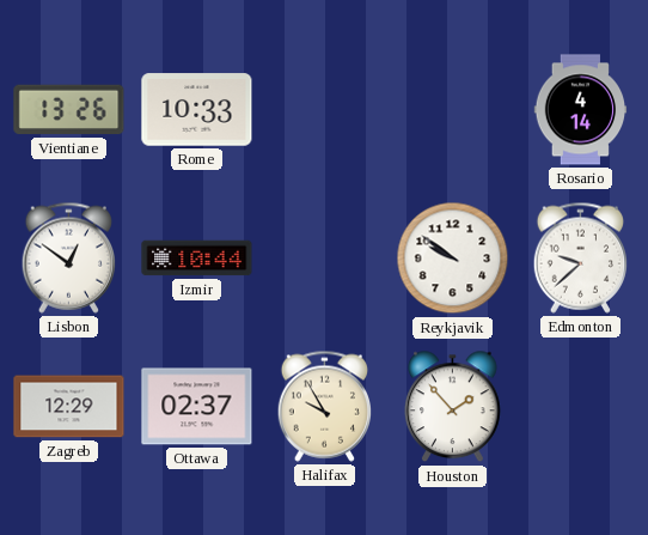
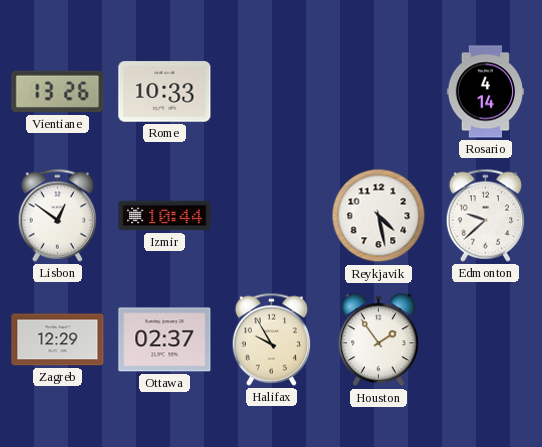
Reykjavik: 9:51 -> 4:28 (379, 216)
Houston: 1:53 -> 1:54 (379, 340)
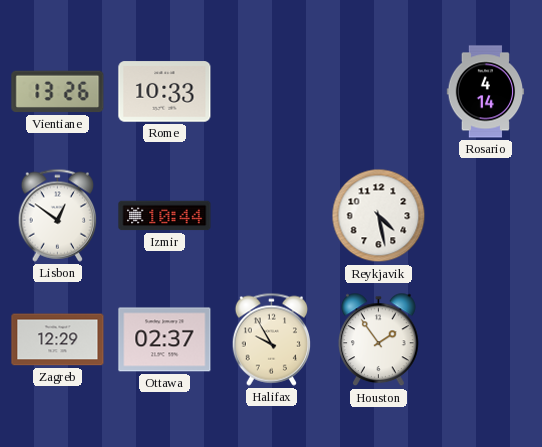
Edmonton: 9:38 -> none (485, 215)
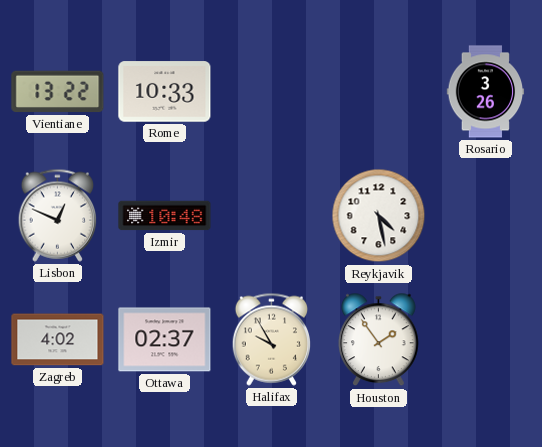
Vientiane: 13:26 -> 13:22 (58, 92)
Rosario: 4:14 -> 3:26 (486, 92)
Lisbon: 12:51 -> 12:49 (57, 215)
Izmir: 10:44 -> 10:48 (165, 216)
Zagreb: 12:29 -> 4:02 (58, 340)
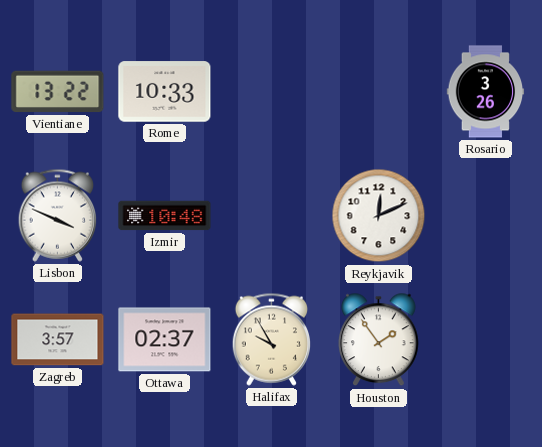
Lisbon: 12:49 -> 3:49 (57, 215)
Reykjavik: 4:28 -> 12:11 (379, 216)
Zagreb: 4:02 -> 3:57 (58, 340)
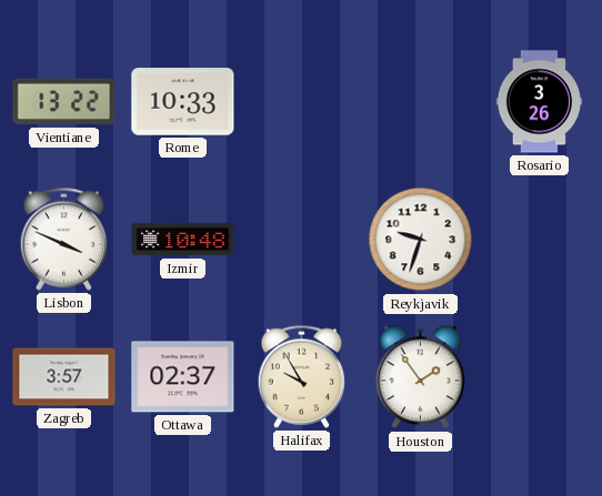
Reykjavik: 12:11 -> 9:33 (421, 240)
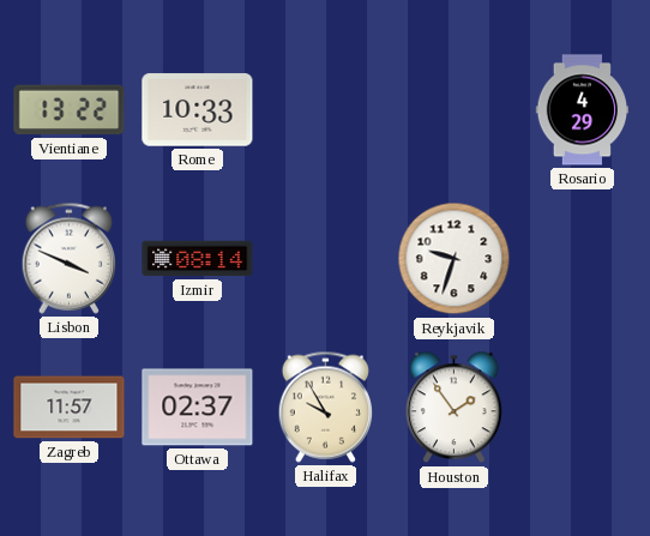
Rosario: 3:26 -> 4:29 (583, 110)
Izmir: 10:48 -> 08:14 (198, 259)
Zagreb: 3:57 -> 11:57 (70, 408)
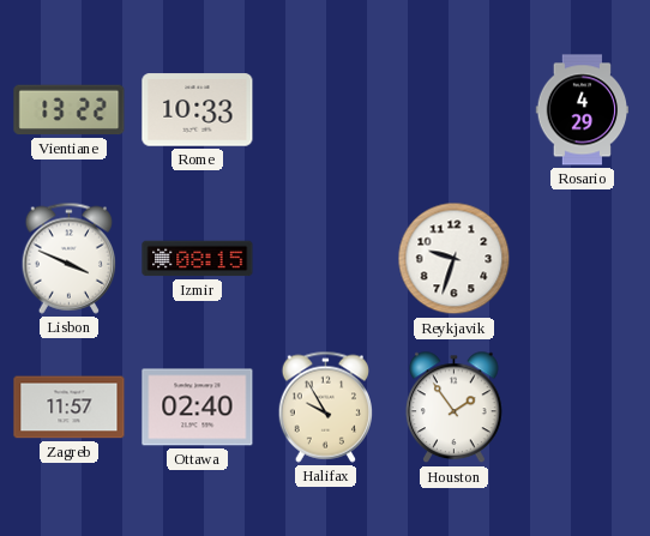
Izmir: 08:14 -> 08:15 (198, 259)
Ottawa: 02:37 -> 02:40 (198, 408)
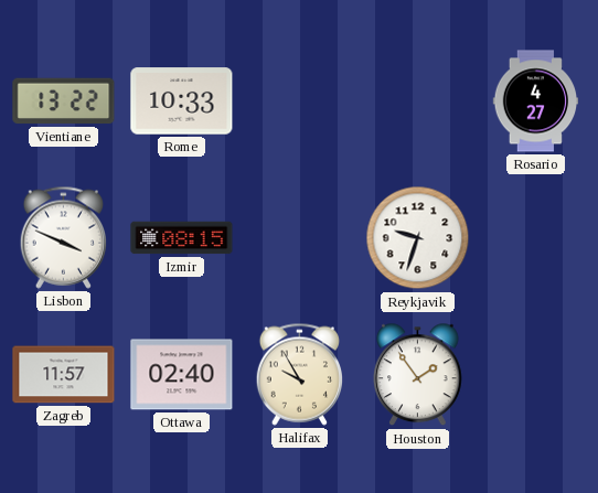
Rosario: 4:29 -> 4:27 (536, 101)
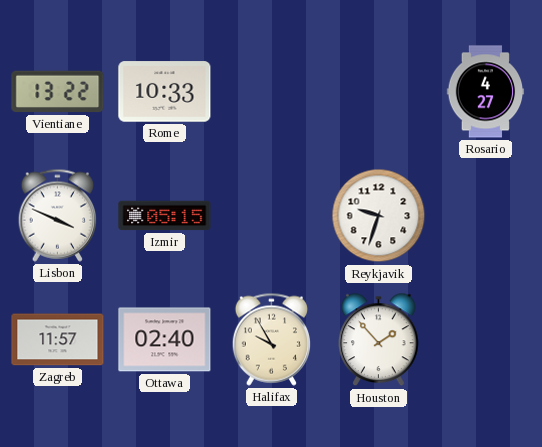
Izmir: 08:15 -> 05:15 (165, 216)
Houston: 1:54 -> 1:53 (379, 340)
